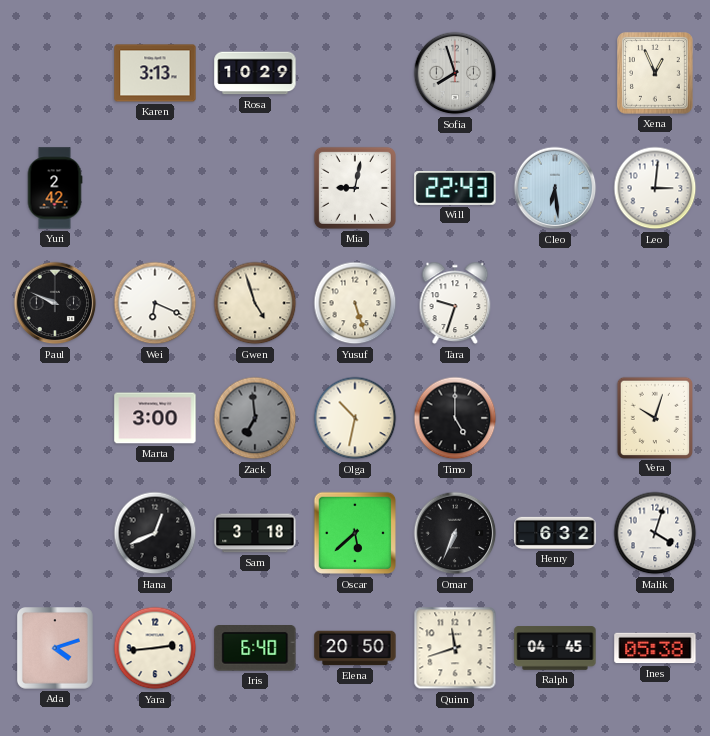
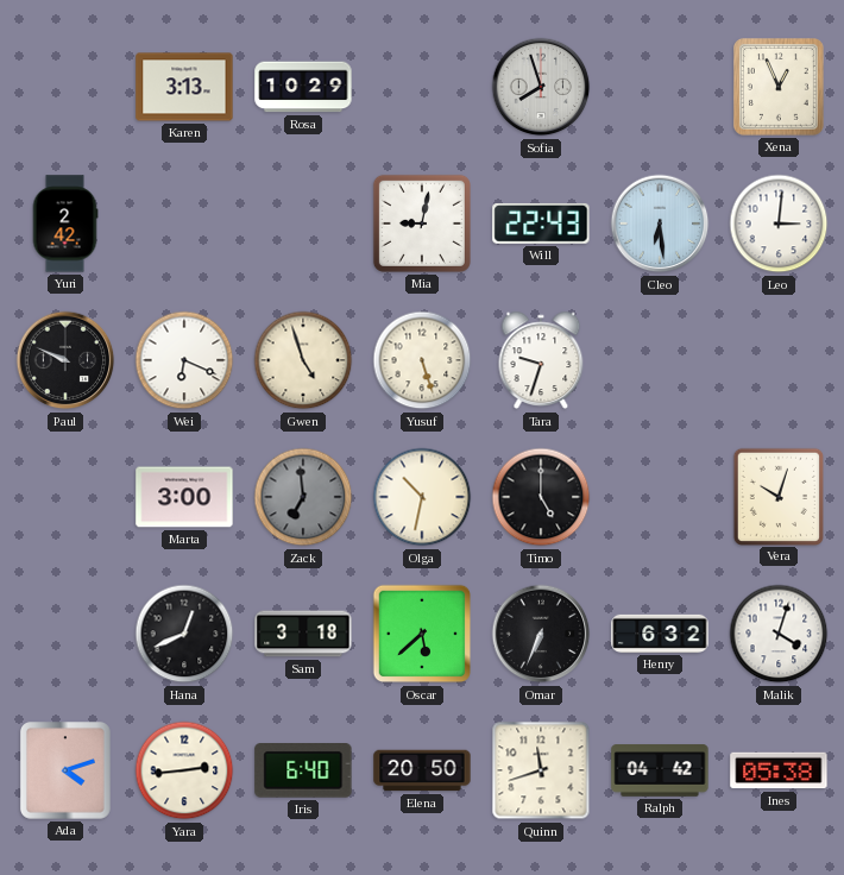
Ralph: 04:45 -> 04:42 (660, 770)
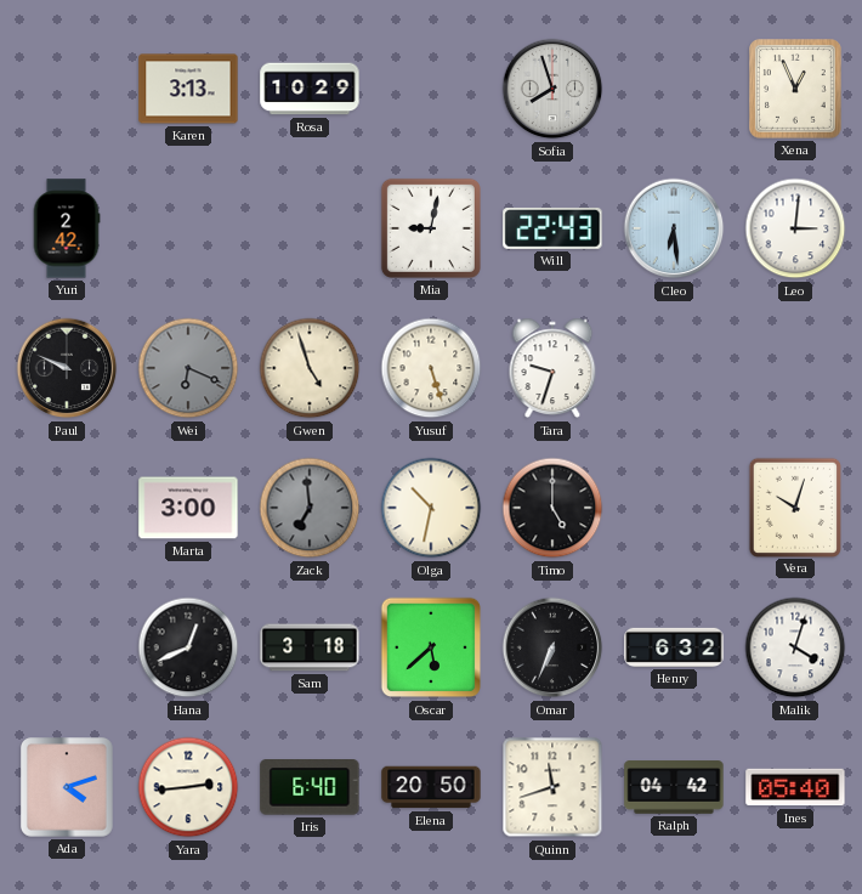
Wei dial: white -> grey (188, 368)
Ines: 05:38 -> 05:40 (795, 787)
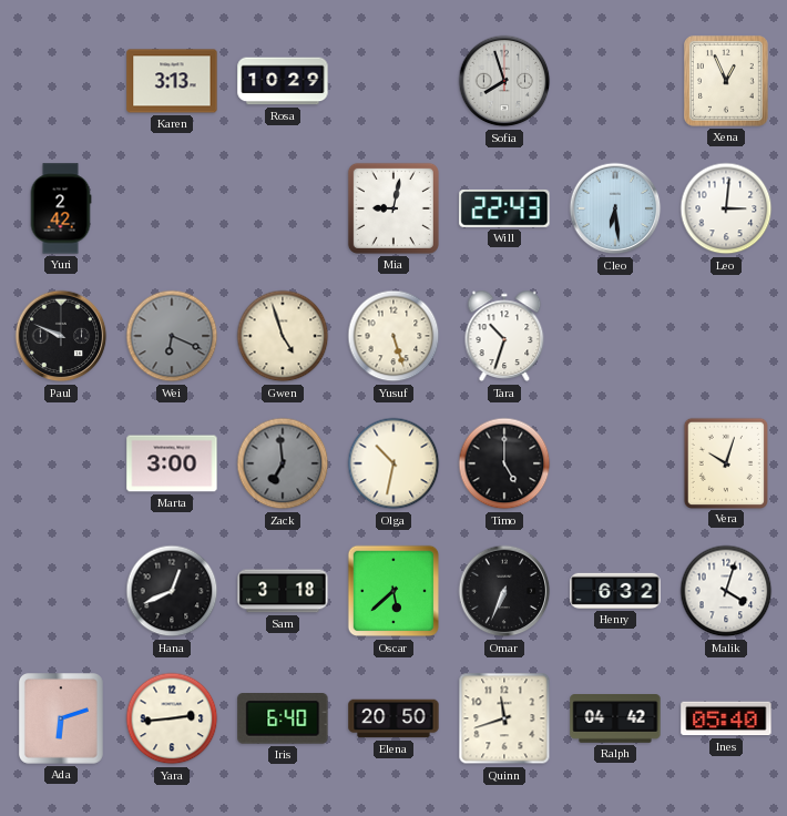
Tara: 9:33 -> 10:33 (504, 336)
Ada: 4:12 -> 6:12 (62, 720)
